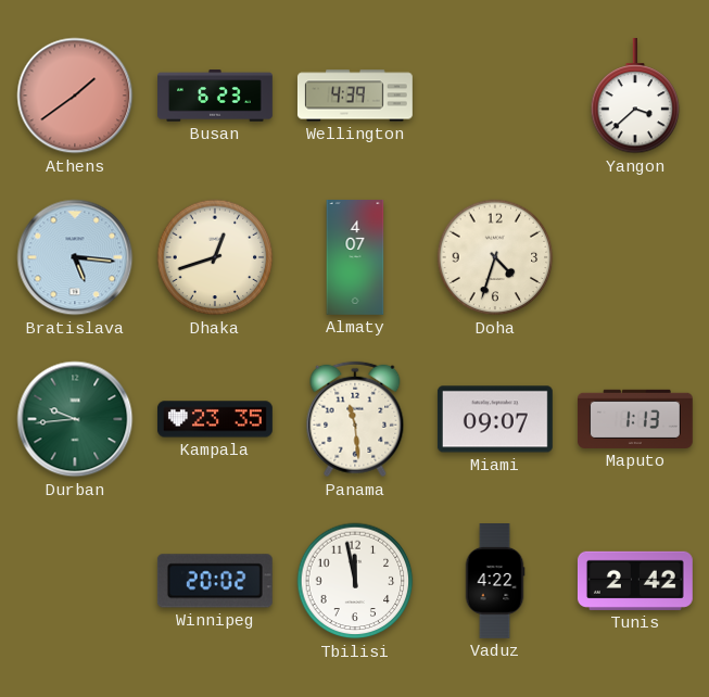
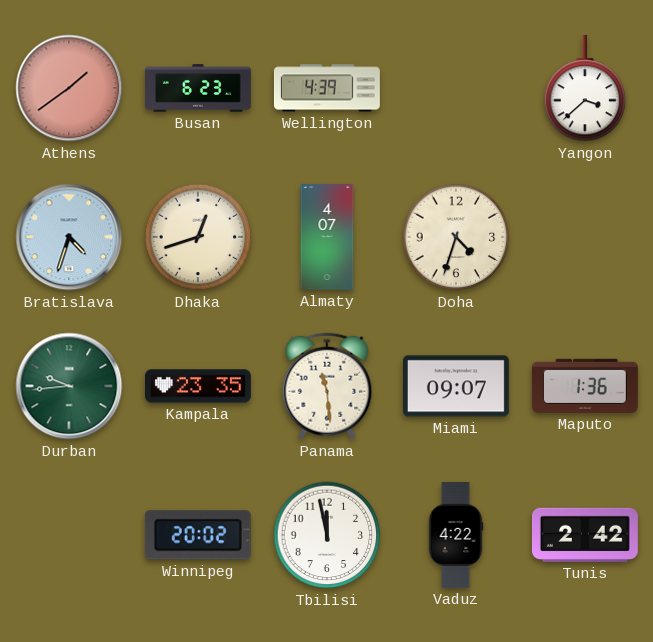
Bratislava: 5:16 -> 4:33 (69, 237)
Maputo: 1:13 -> 1:36 (585, 386)
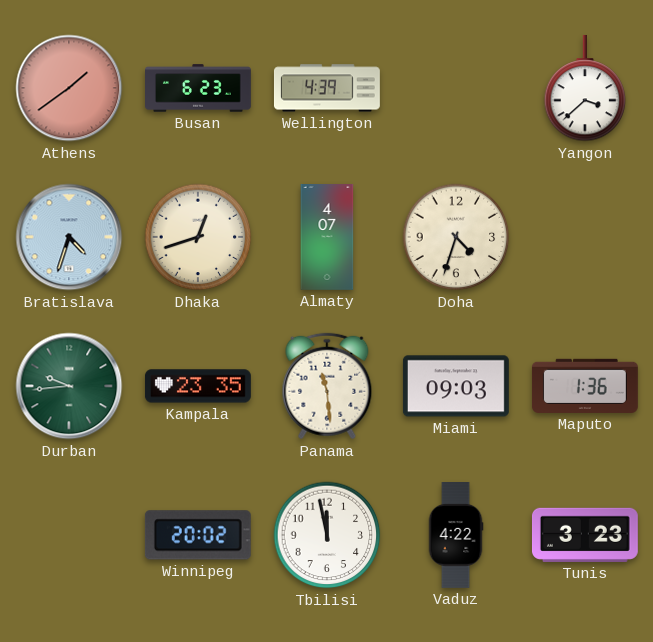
Miami: 09:07 -> 09:03 (456, 386)
Tunis: 2:42 -> 3:23 (585, 535)
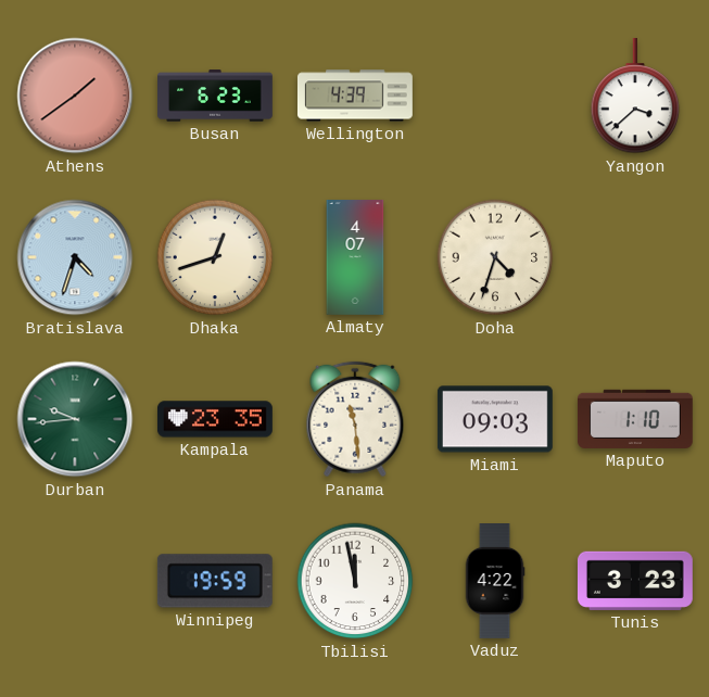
Maputo: 1:36 -> 1:10 (635, 419)
Winnipeg: 20:02 -> 19:59 (215, 581)
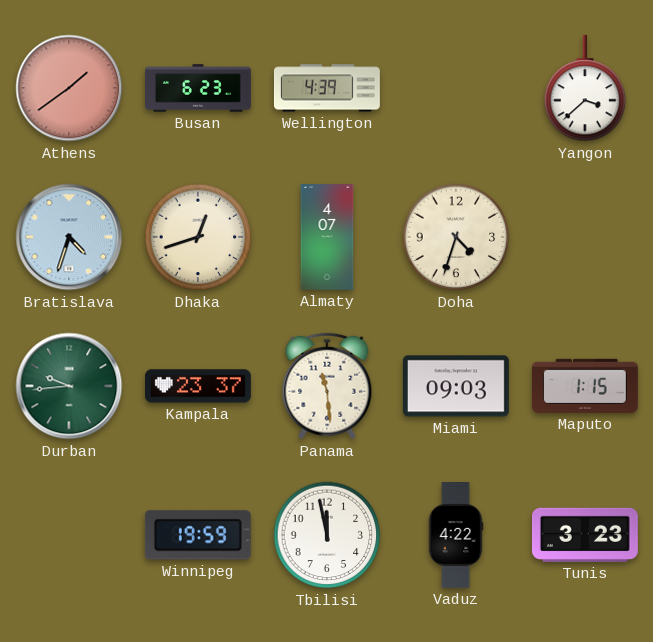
Kampala: 23:35 -> 23:37 (198, 386)
Maputo: 1:10 -> 1:15 (585, 386)
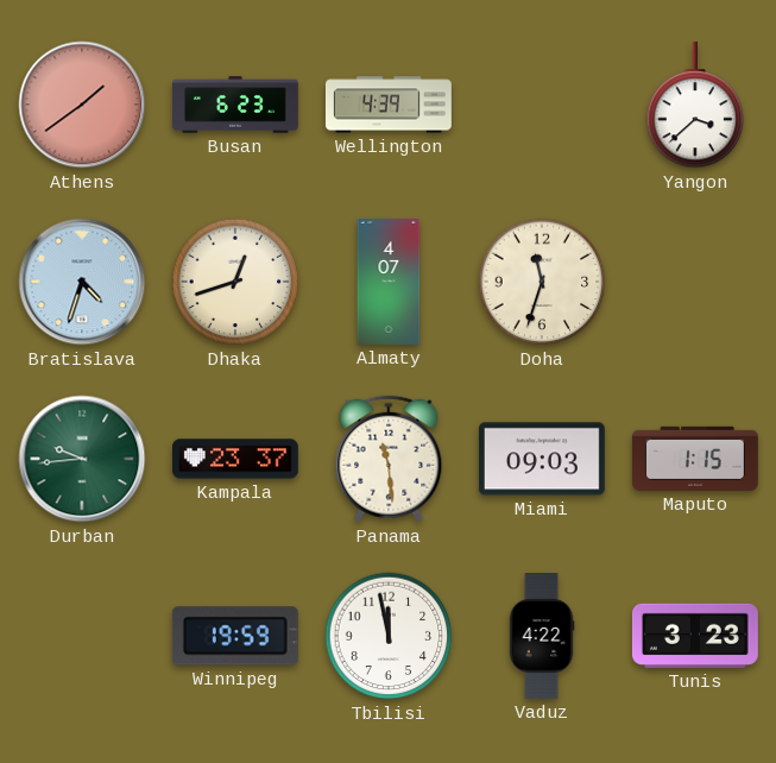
Doha: 4:33 -> 11:33 (542, 282)
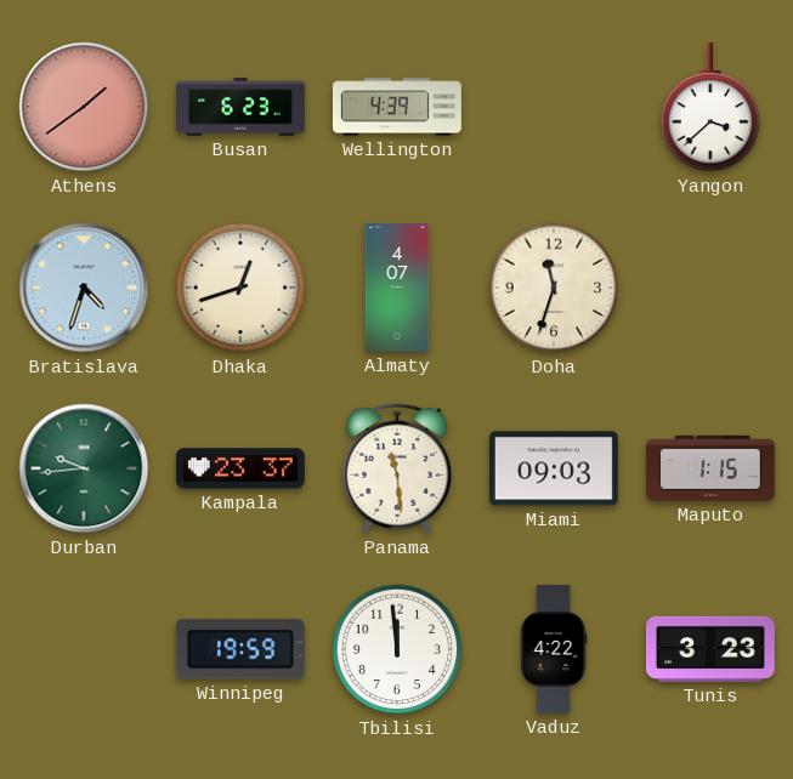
Tbilisi: 11:58 -> 11:59 (397, 649)
